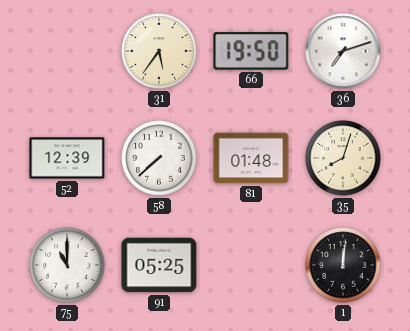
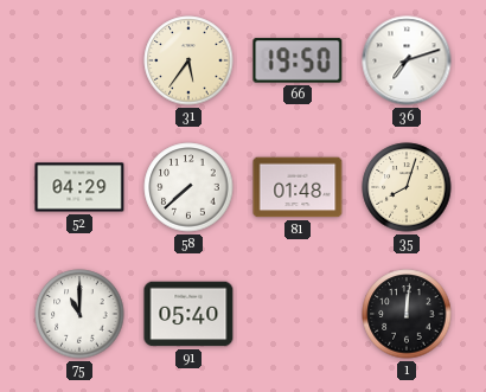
52: 12:39 -> 04:29 (79, 187)
91: 05:25 -> 05:40 (188, 314)
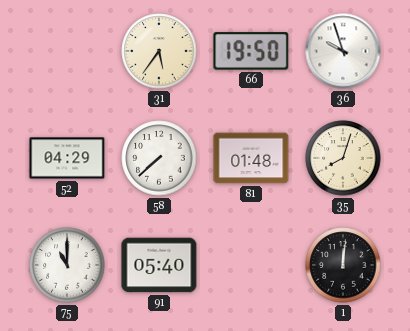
36: 7:12 -> 9:57 (343, 51)
